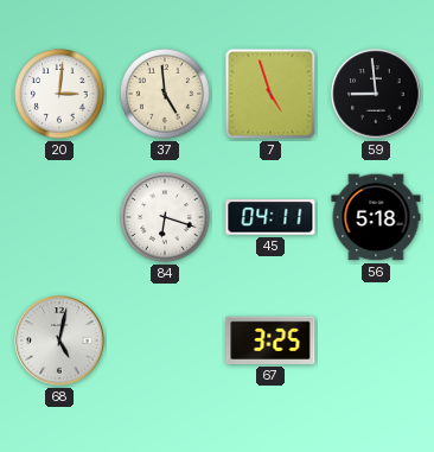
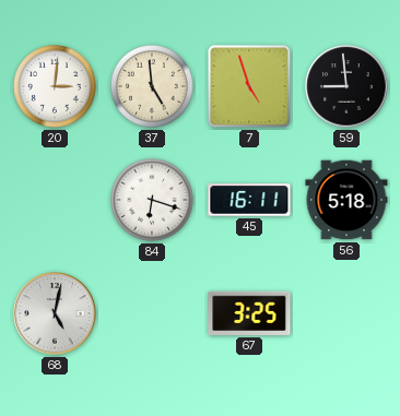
45: 04:11 -> 16:11 (249, 200)
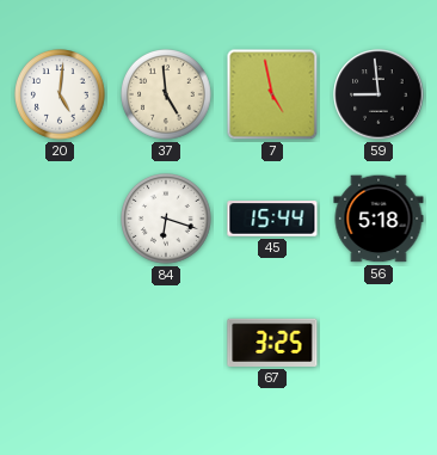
20: 3:01 -> 5:01 (61, 96)
7: 4:57 -> 4:58 (272, 94)
45: 16:11 -> 15:44 (272, 219)
68: 5:02 -> none (55, 313)
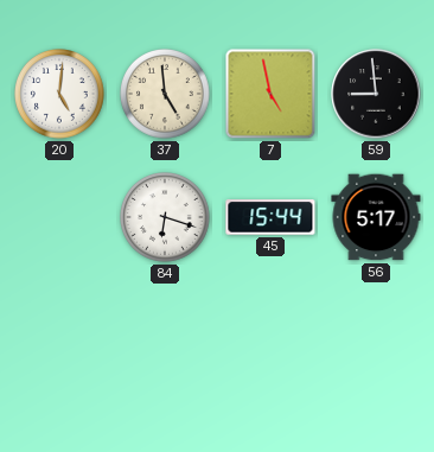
56: 5:18 -> 5:17 (376, 217)
67: 3:25 -> none (272, 343)
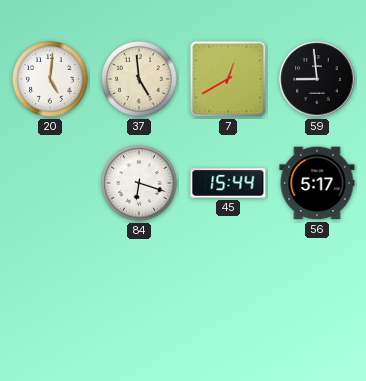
7: 4:58 -> 12:40 (228, 79)
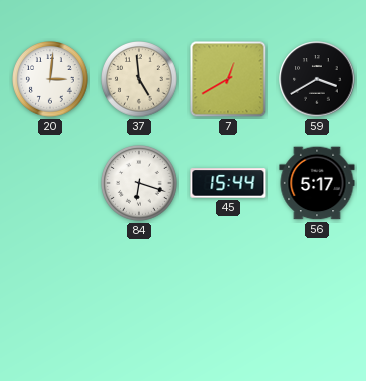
20: 5:01 -> 3:01 (51, 80)
59: 8:59 -> 3:40 (317, 79)
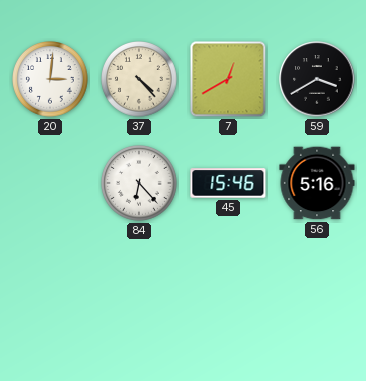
37: 4:59 -> 4:23 (140, 80)
84: 6:18 -> 6:23 (140, 184)
45: 15:44 -> 15:46 (228, 183)
56: 5:17 -> 5:16 (317, 183)
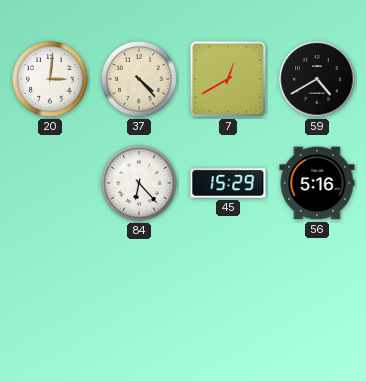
59: 3:40 -> 4:40 (317, 79)
45: 15:46 -> 15:29 (228, 183)
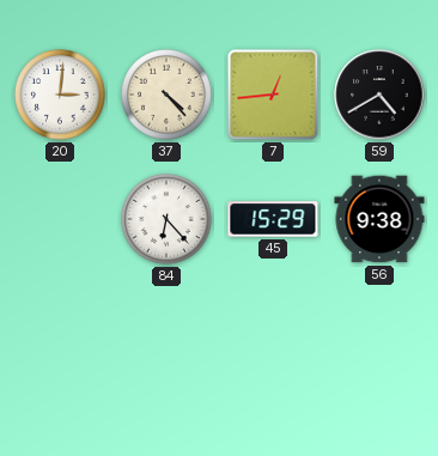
7: 12:40 -> 12:44 (273, 95)
56: 5:16 -> 9:38 (379, 219)
